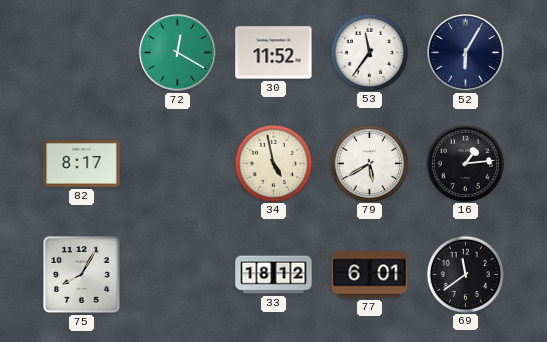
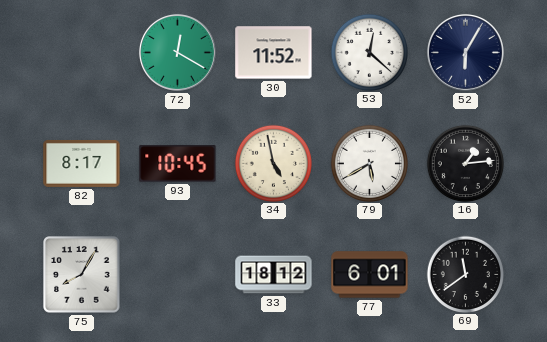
53: 11:36 -> 12:22 (369, 52)
93: none -> 10:45 (178, 164)
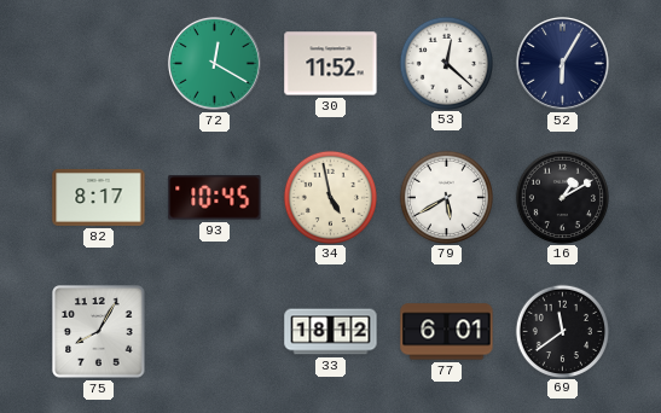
16: 1:14 -> 1:10 (562, 197)
